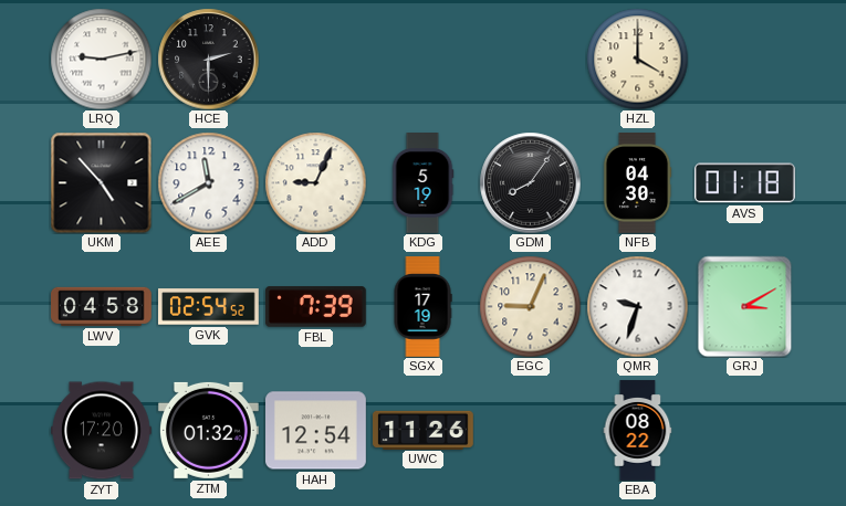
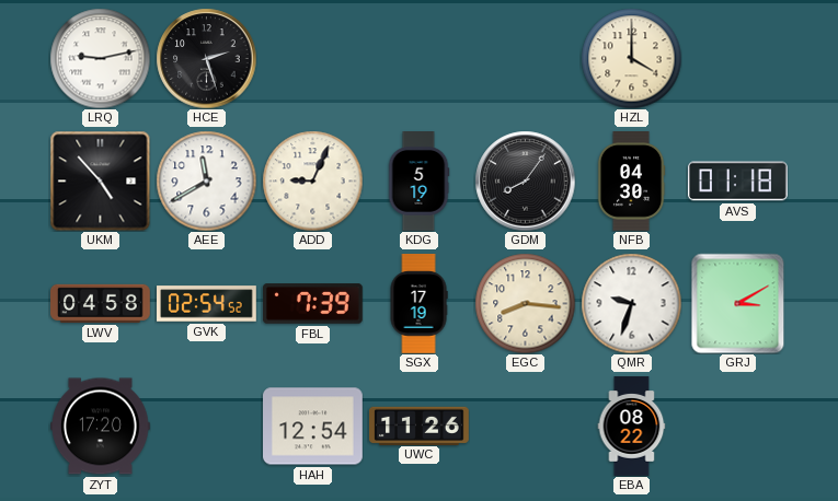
HCE: 2:30 -> 2:27 (206, 58)
EGC: 9:04 -> 8:16 (525, 303)
ZTM: 01:32 -> none (208, 430)
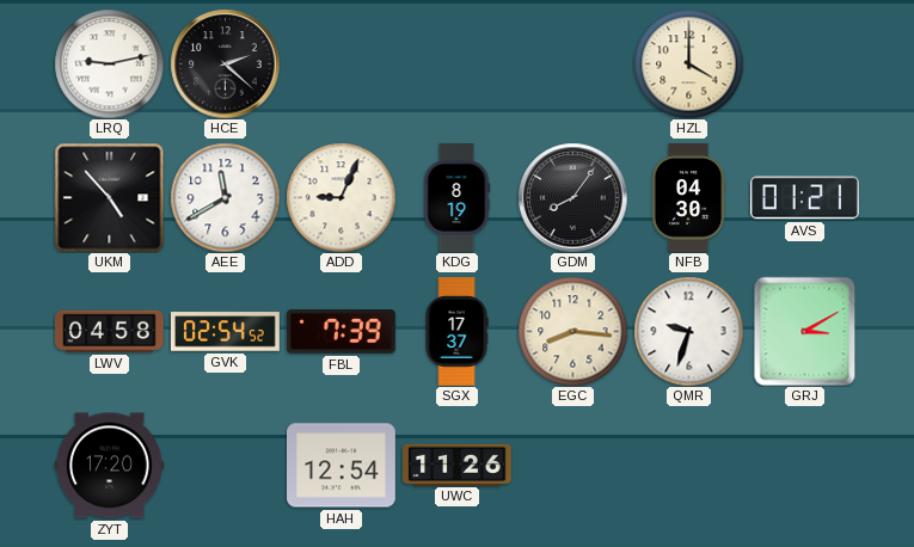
HCE: 2:27 -> 2:22 (225, 63)
KDG: 5:19 -> 8:19 (456, 198)
AVS: 01:18 -> 01:21 (805, 198)
SGX: 17:19 -> 17:37 (456, 332)
EBA: 08:22 -> none (632, 427)
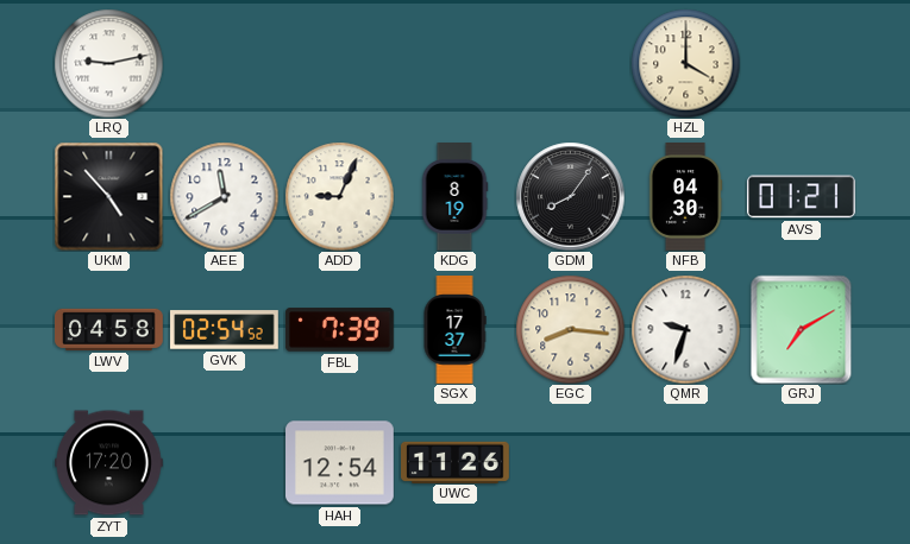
HCE: 2:22 -> none (225, 63)
GRJ: 3:10 -> 7:10 (802, 329)
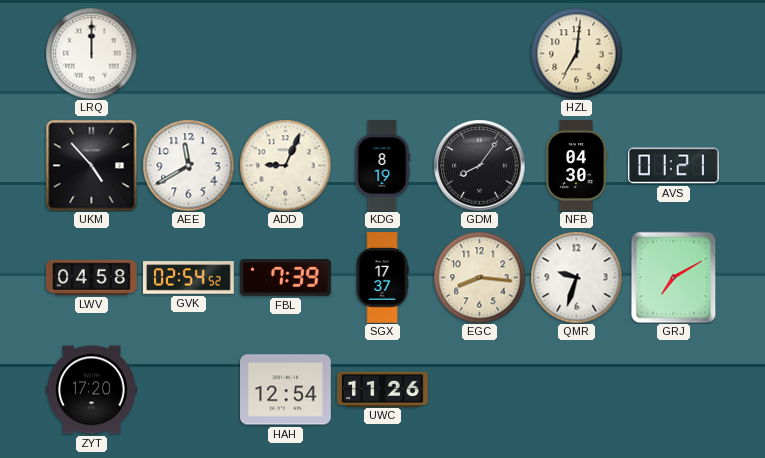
LRQ: 9:13 -> 12:00 (91, 53)
HZL: 4:00 -> 7:01 (576, 53)
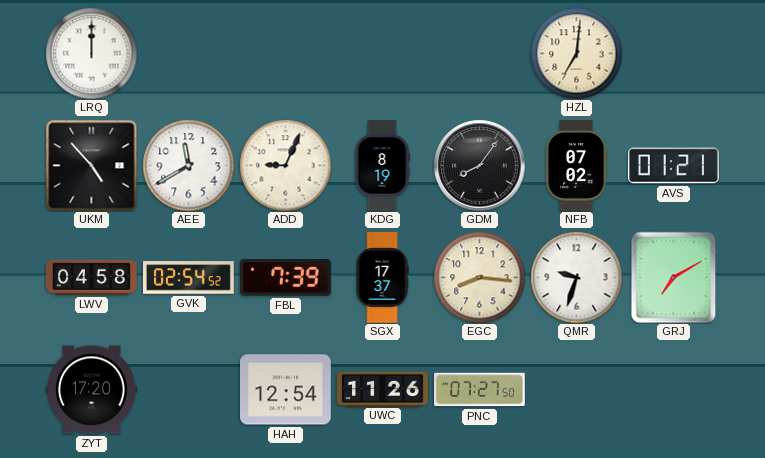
NFB: 04:30 -> 07:02 (576, 166)
PNC: none -> 07:27 (480, 390)
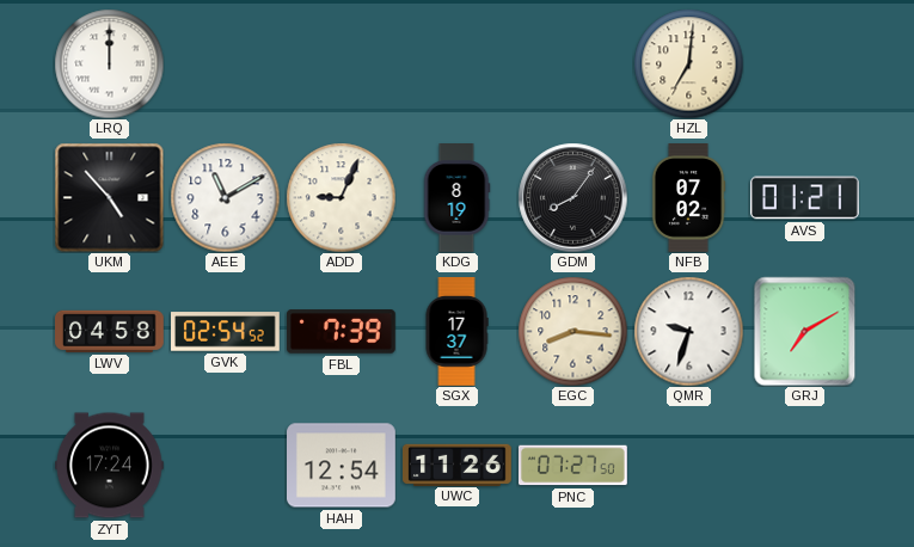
AEE: 11:40 -> 11:10 (225, 197)
ZYT: 17:20 -> 17:24 (110, 466)
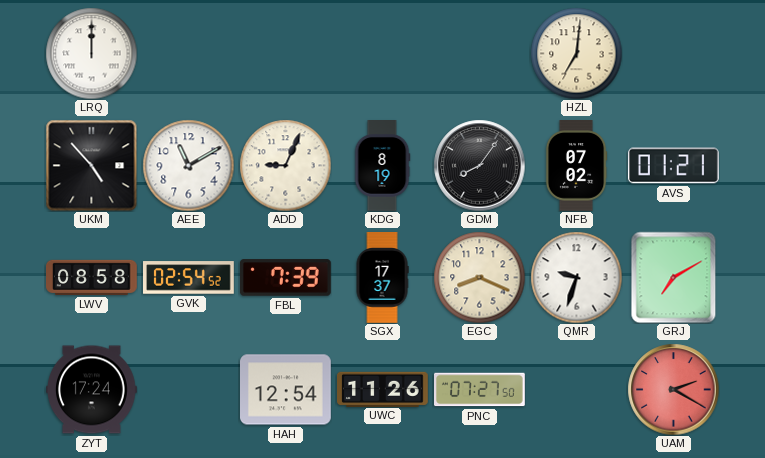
LWV: 04:58 -> 08:58 (92, 277)
EGC: 8:16 -> 8:19 (479, 277)
UAM: none -> 2:20 (673, 389)
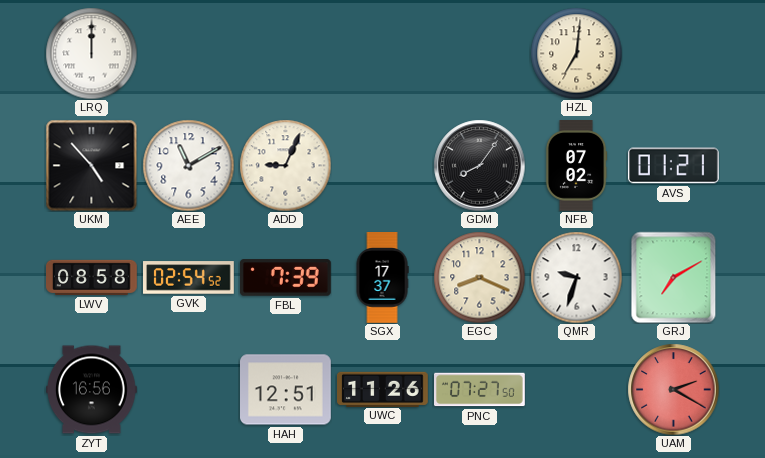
KDG: 8:19 -> none (382, 166)
ZYT: 17:24 -> 16:56 (92, 390)
HAH: 12:54 -> 12:51 (286, 390)
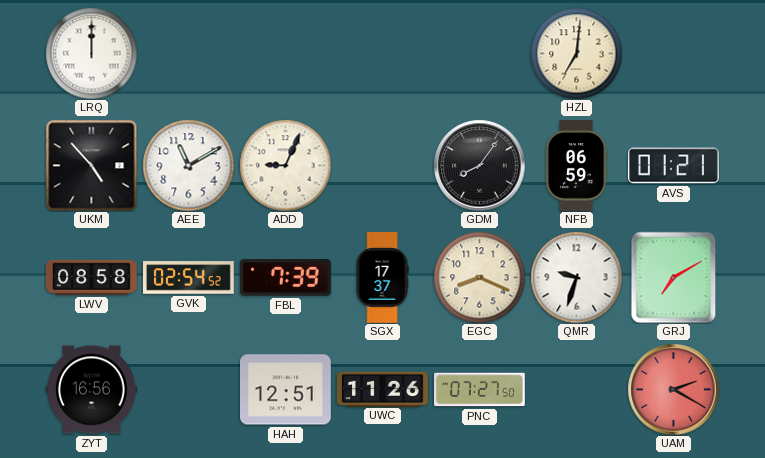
NFB: 07:02 -> 06:59 (576, 166)
